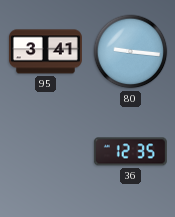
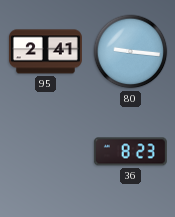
95: 3:41 -> 2:41 (45, 52)
36: 12:35 -> 8:23 (130, 152)
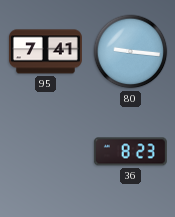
95: 2:41 -> 7:41 (45, 52)
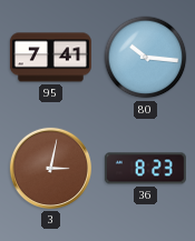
80: 9:16 -> 10:16 (146, 58)
3: none -> 3:02 (50, 168)
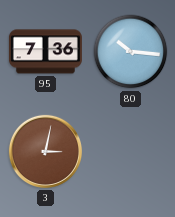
95: 7:41 -> 7:36 (45, 52)
36: 8:23 -> none (145, 169)
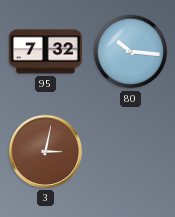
95: 7:36 -> 7:32 (45, 52)
